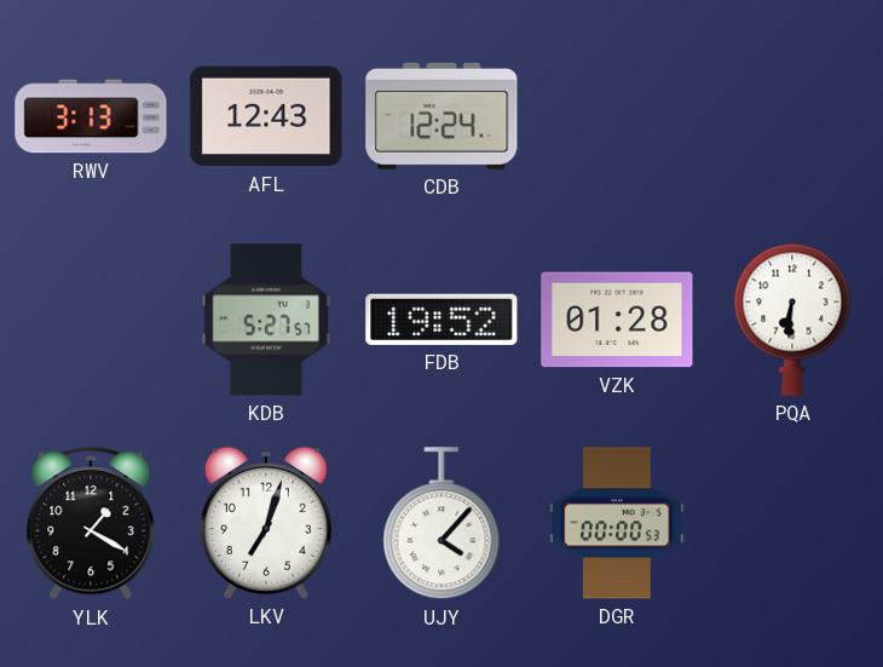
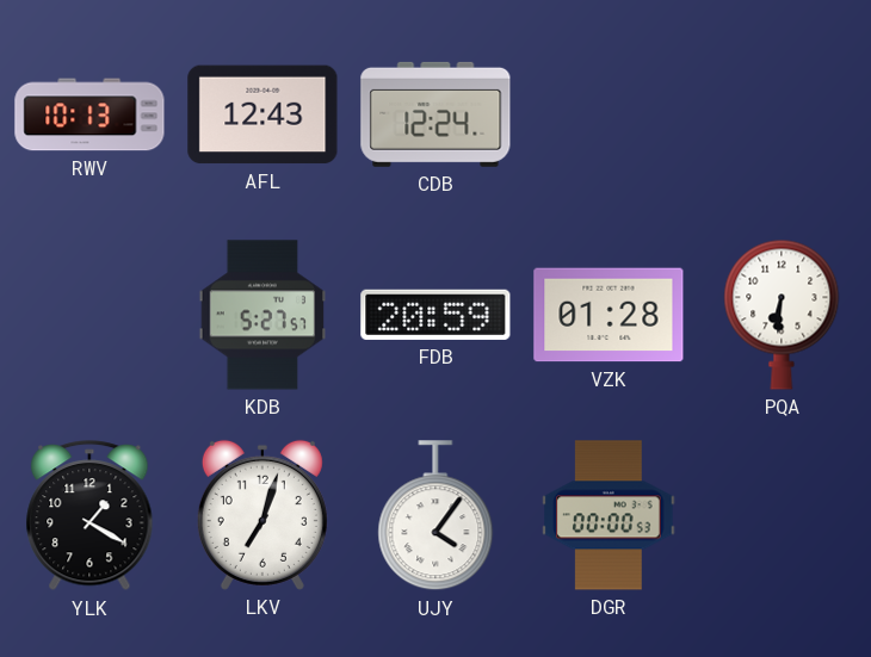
RWV: 3:13 -> 10:13 (89, 114)
FDB: 19:52 -> 20:59 (435, 315)
UJY: 4:07 -> 4:06 (435, 516)
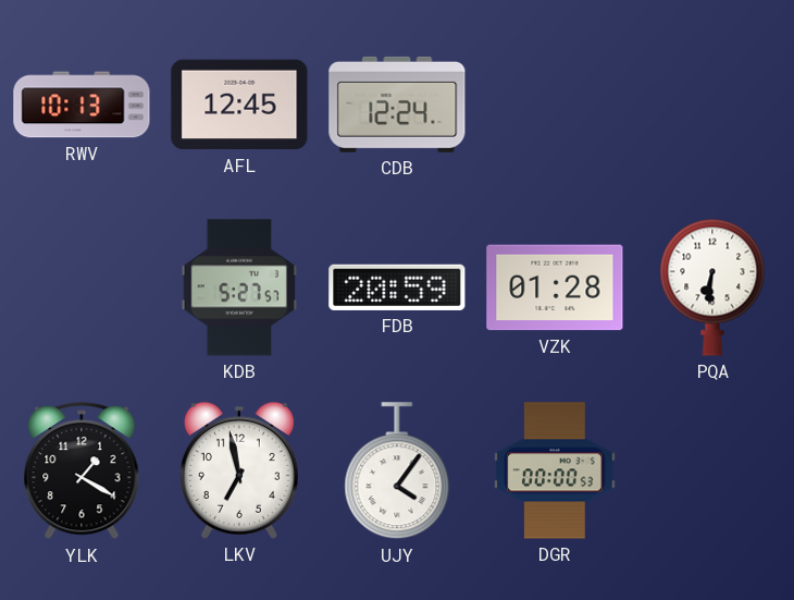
AFL: 12:43 -> 12:45 (239, 105)
LKV: 7:03 -> 6:58 (239, 470)
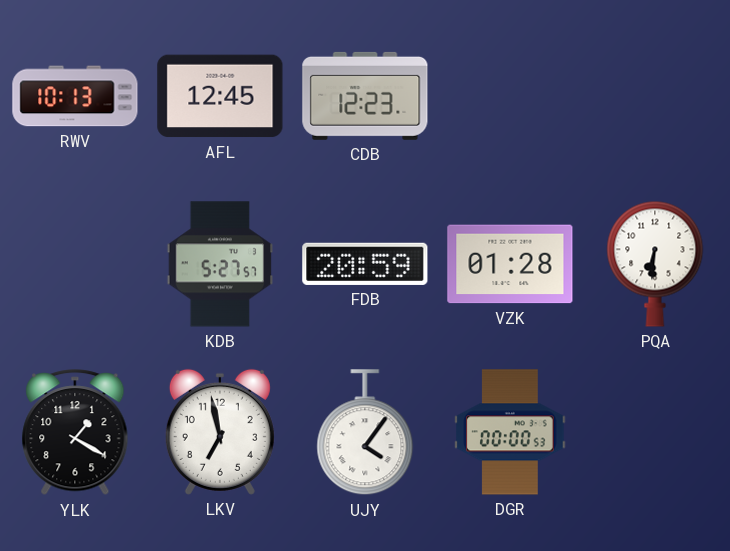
CDB: 12:24 -> 12:23 (365, 96)
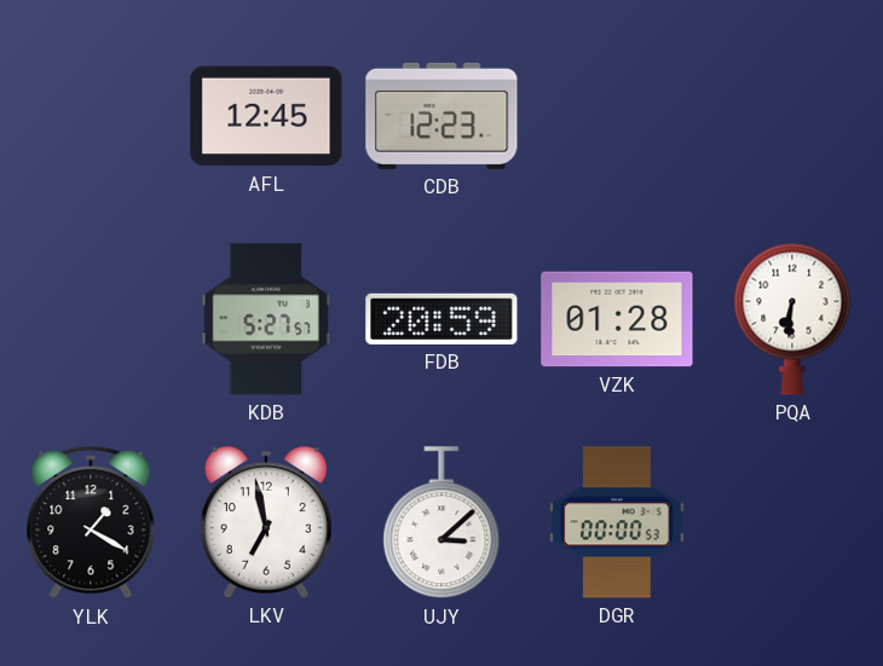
RWV: 10:13 -> none (75, 96)
UJY: 4:06 -> 3:08 (442, 523)
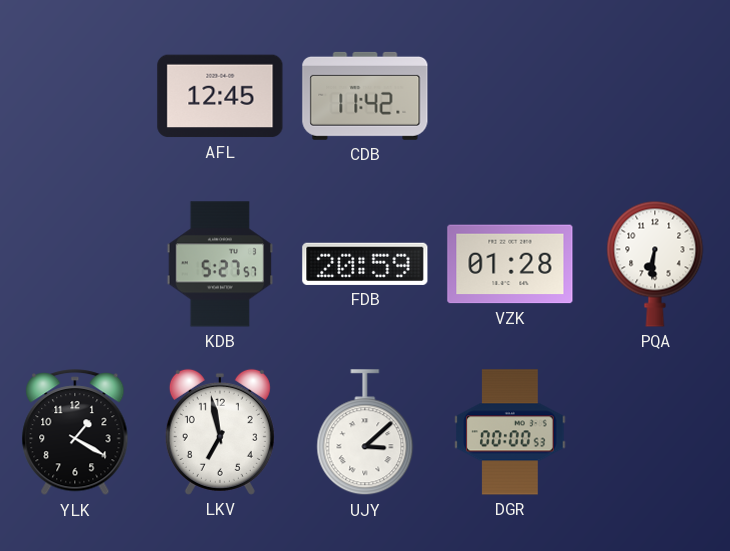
CDB: 12:23 -> 11:42 (365, 96)
